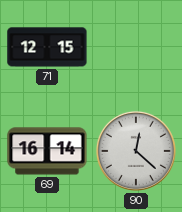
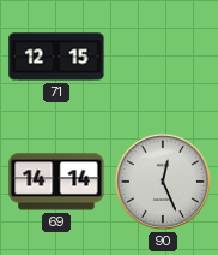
69: 16:14 -> 14:14 (56, 182)
90: 12:22 -> 12:26 (163, 182)
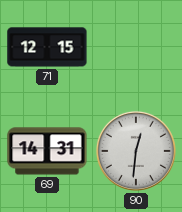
69: 14:14 -> 14:31 (47, 151)
90: 12:26 -> 12:31 (136, 151)
